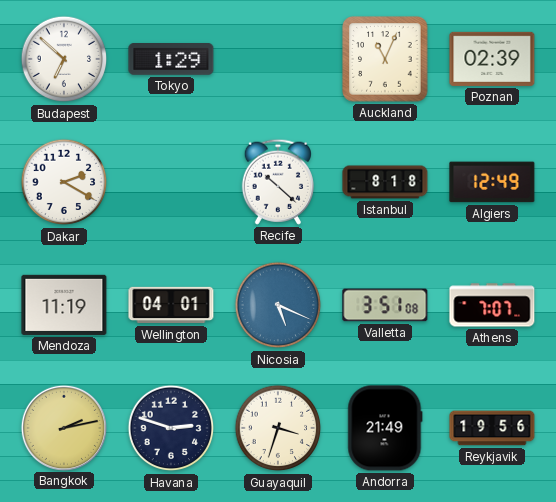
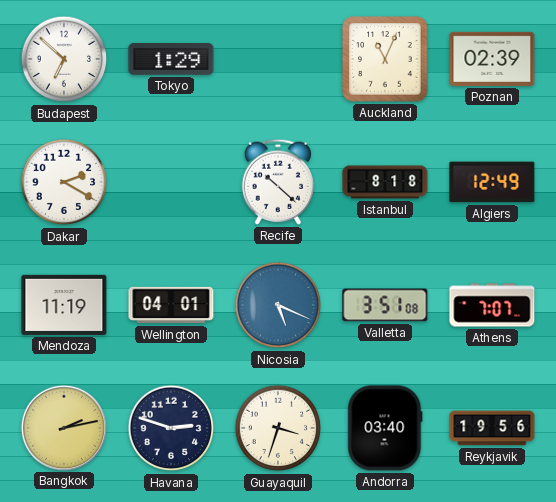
Andorra: 21:49 -> 03:40 (385, 428)
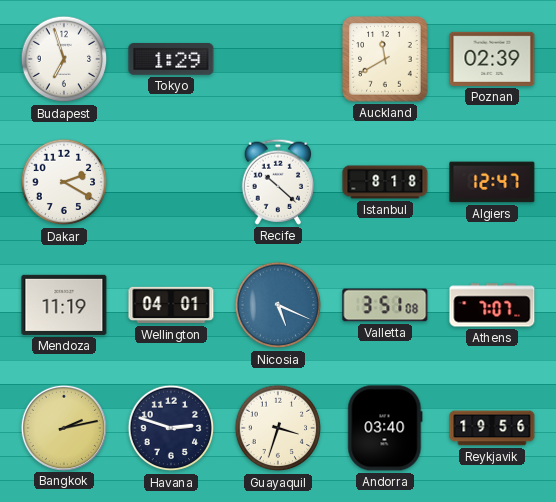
Budapest: 6:52 -> 6:57 (64, 59)
Auckland: 11:04 -> 11:40 (385, 59)
Algiers: 12:49 -> 12:47 (492, 182)
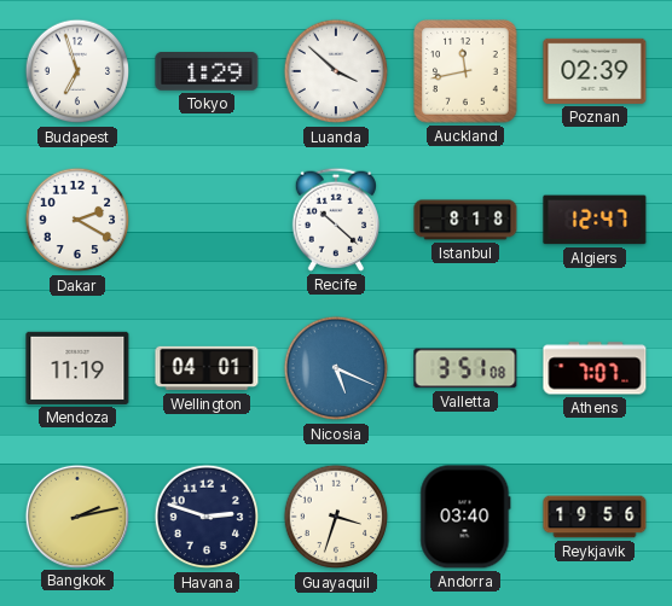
Luanda: none -> 3:52 (336, 71)
Auckland: 11:40 -> 11:43 (465, 71)
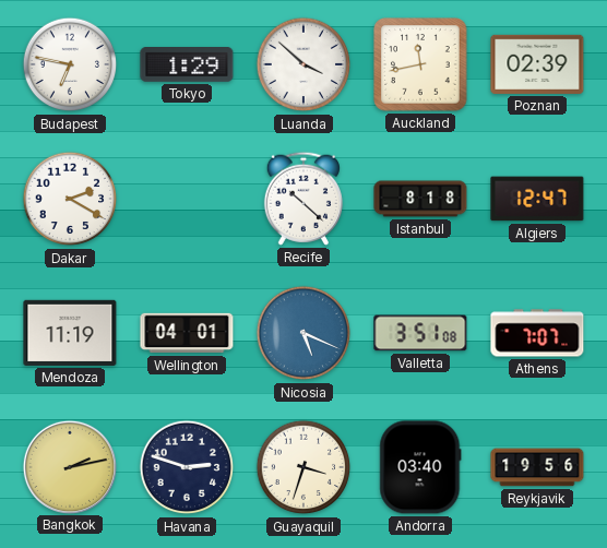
Budapest: 6:57 -> 6:47 (70, 64)
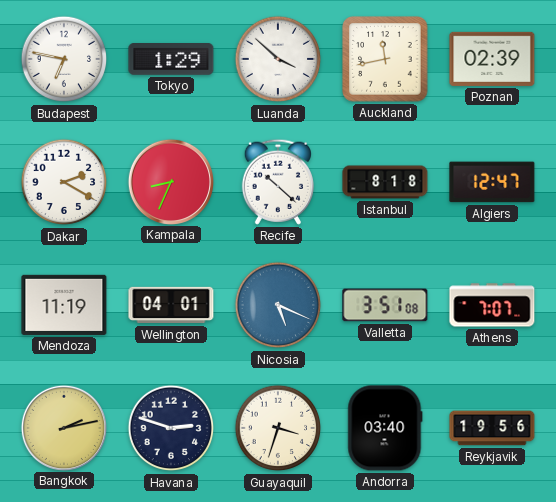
Kampala: none -> 8:34 (170, 181)
